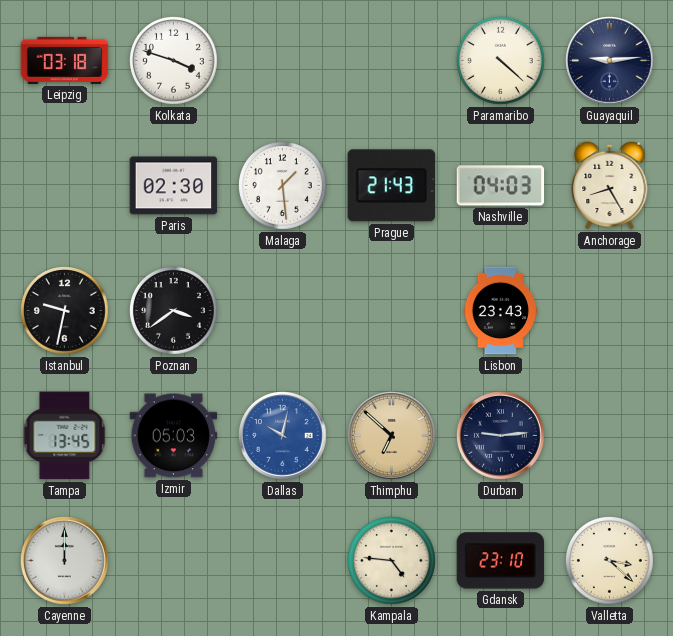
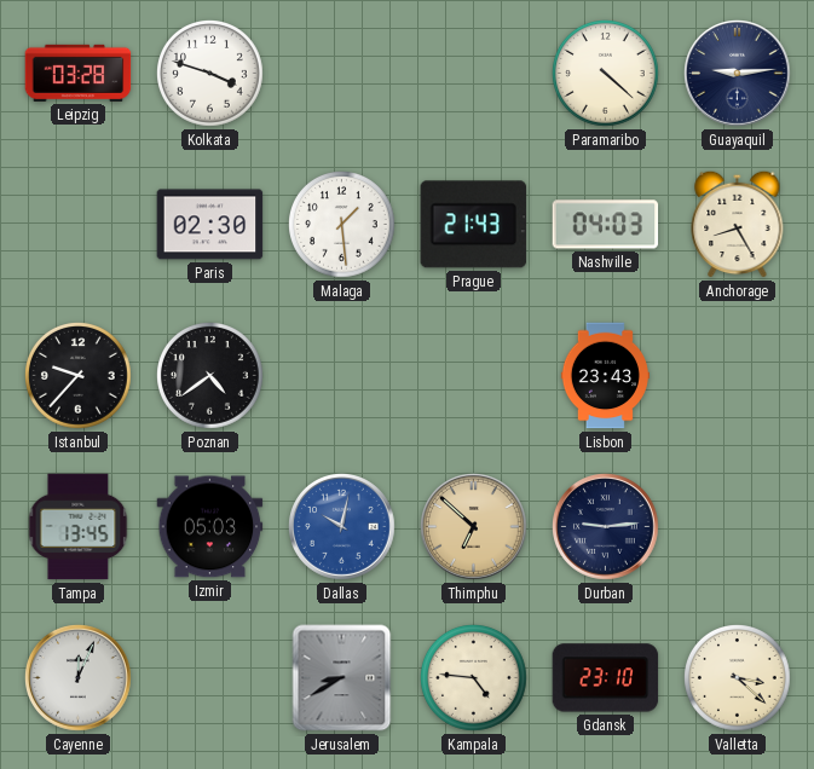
Leipzig: 03:18 -> 03:28 (79, 73)
Istanbul: 9:32 -> 9:37 (79, 376)
Poznan: 3:39 -> 4:39 (210, 376)
Cayenne: 12:00 -> 12:04 (79, 678)
Jerusalem: none -> 8:40 (342, 678)
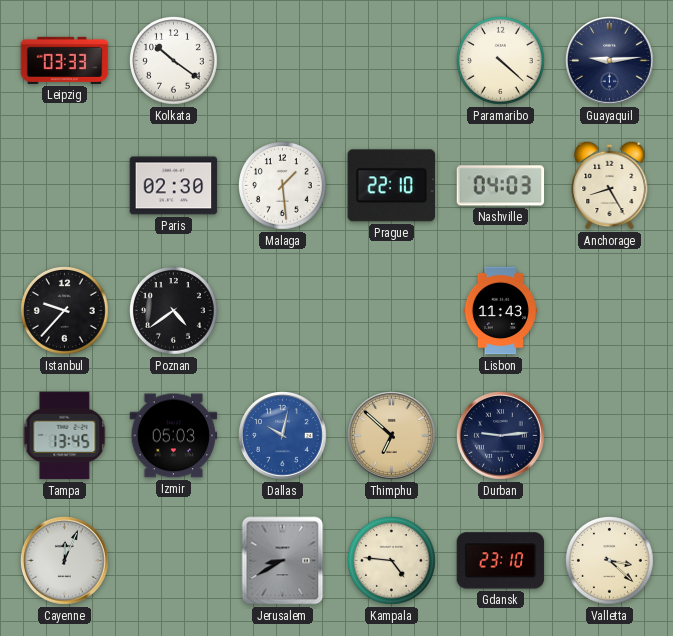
Leipzig: 03:28 -> 03:33 (65, 60)
Kolkata: 3:48 -> 10:21 (174, 61)
Prague: 21:43 -> 22:10 (392, 186)
Lisbon: 23:43 -> 11:43 (500, 311)
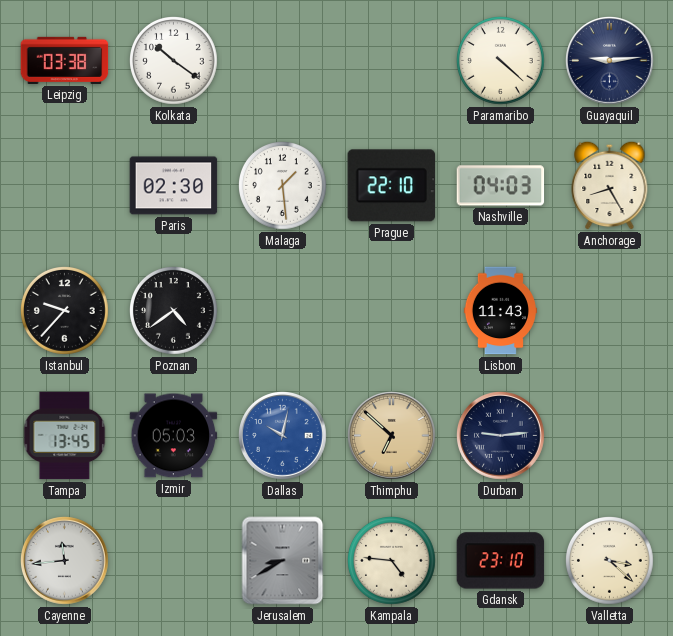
Leipzig: 03:33 -> 03:38 (65, 60)
Cayenne: 12:04 -> 11:44 (65, 561)
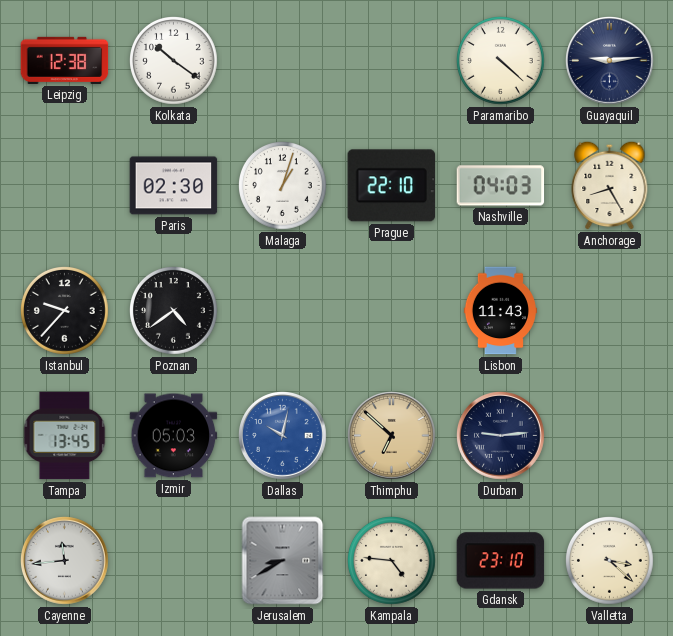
Leipzig: 03:38 -> 12:38 (65, 60)
Malaga: 1:29 -> 1:03 (283, 186)
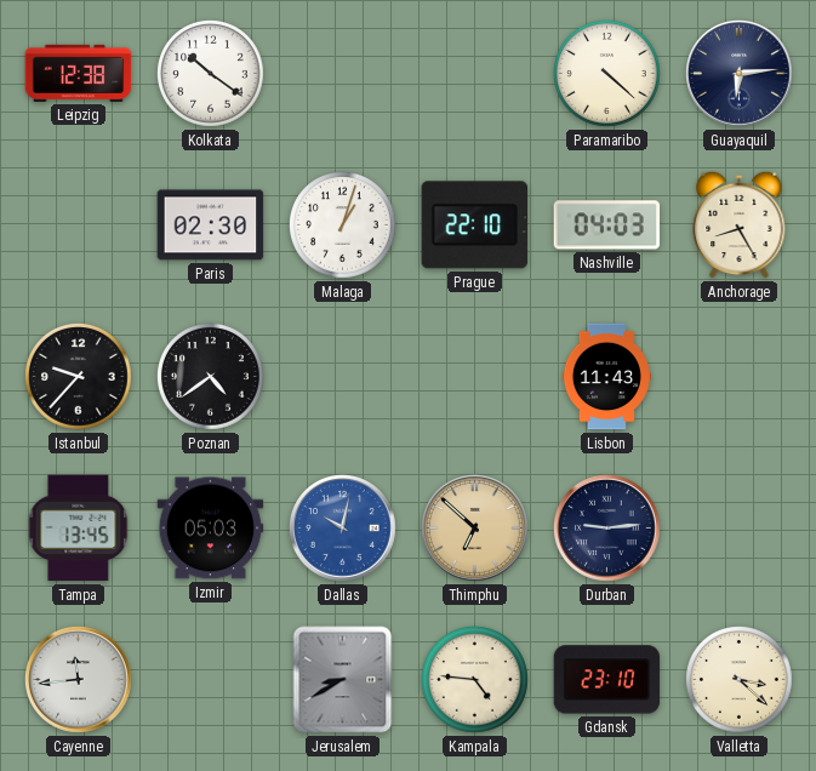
Guayaquil: 9:14 -> 6:14 (740, 74)
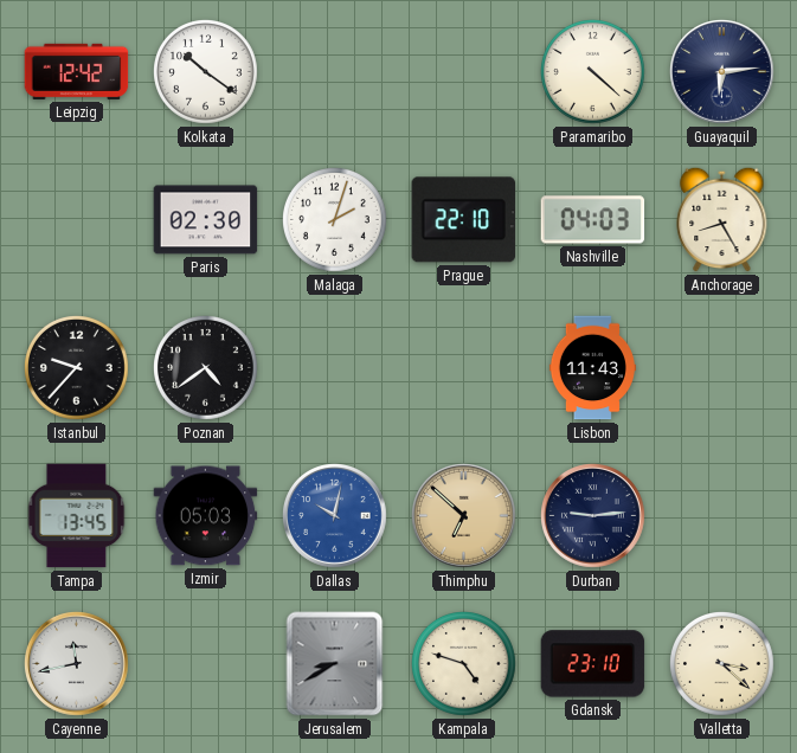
Leipzig: 12:38 -> 12:42 (77, 71)
Malaga: 1:03 -> 2:03 (335, 220)
Cayenne: 11:44 -> 11:43 (77, 664)
Kampala: 4:46 -> 4:48 (464, 664)
